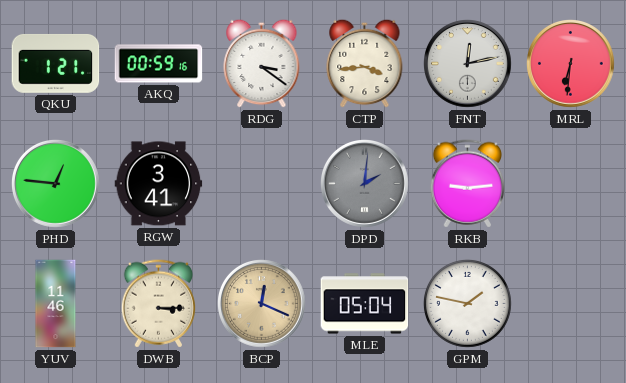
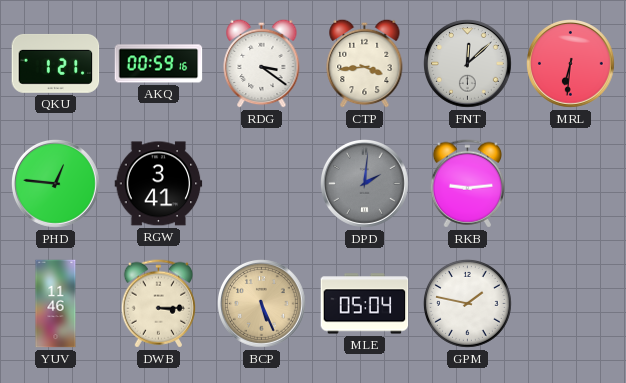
FNT: 12:13 -> 12:08 (468, 64)
BCP: 12:19 -> 5:26 (262, 304)
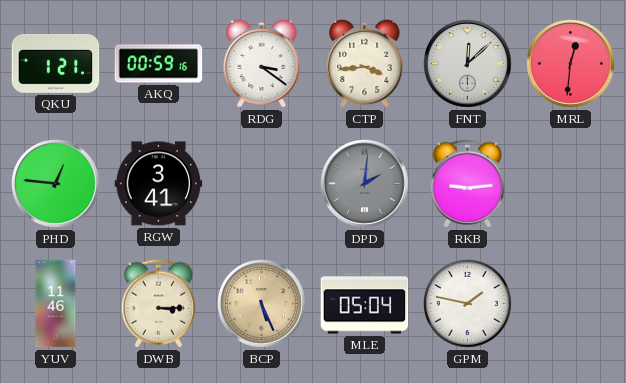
MRL: 6:31 -> 12:31 (571, 64)
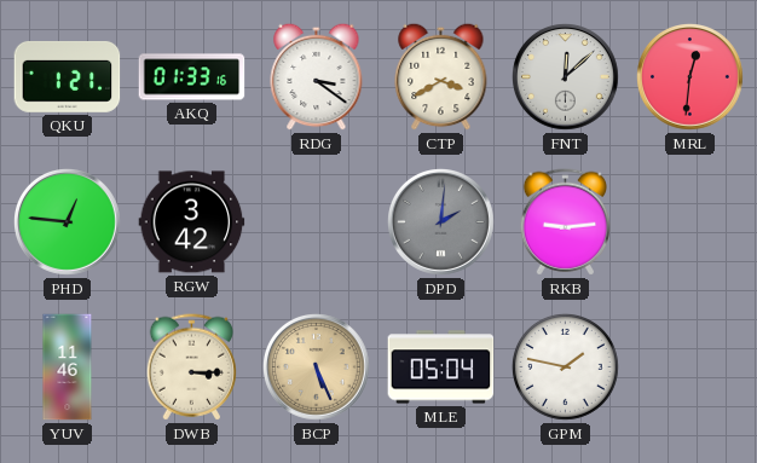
AKQ: 00:59 -> 01:33 (192, 77)
CTP: 3:44 -> 3:40 (441, 76)
RGW: 3:41 -> 3:42 (192, 222)
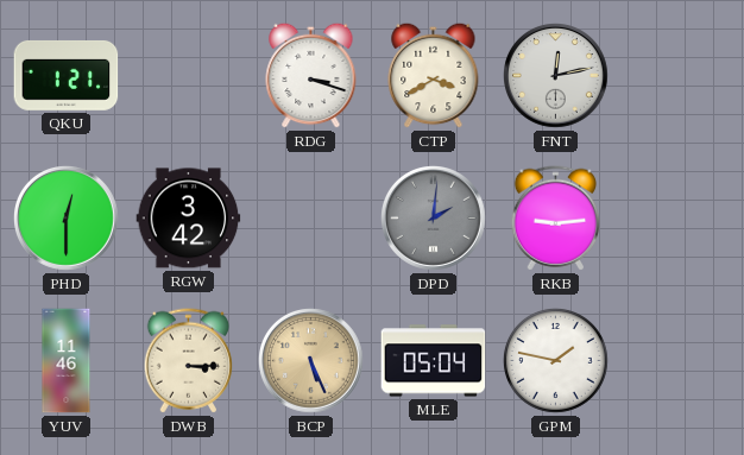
AKQ: 01:33 -> none (192, 77)
RDG: 3:21 -> 3:18 (311, 75)
FNT: 12:08 -> 12:13 (556, 76)
MRL: 12:31 -> none (690, 77)
PHD: 12:46 -> 12:30 (67, 219)
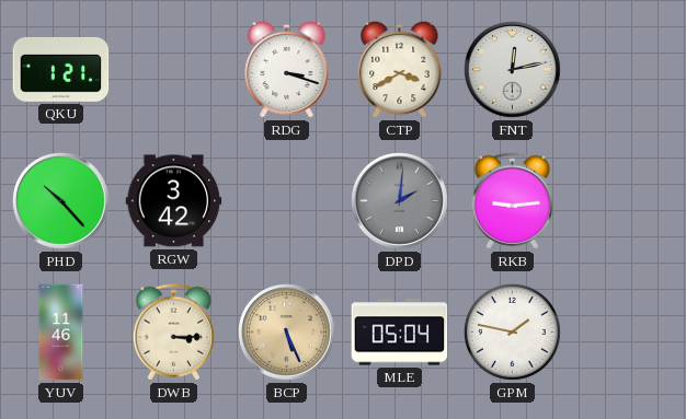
PHD: 12:30 -> 10:23 (61, 201)
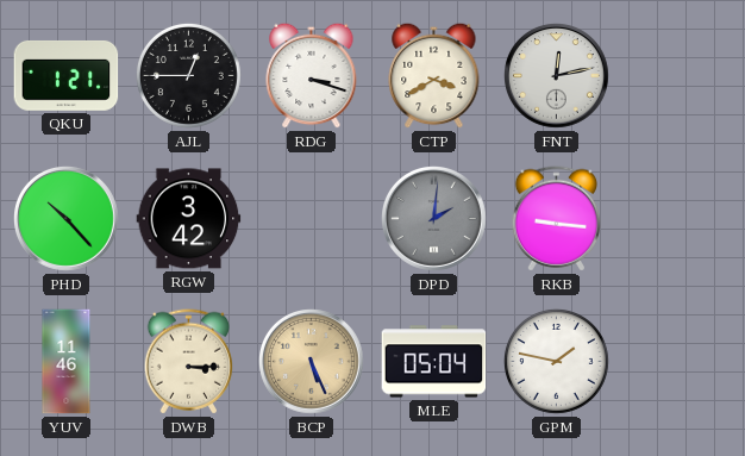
AJL: none -> 12:45 (188, 75)
RKB: 9:14 -> 9:16 (556, 219)
